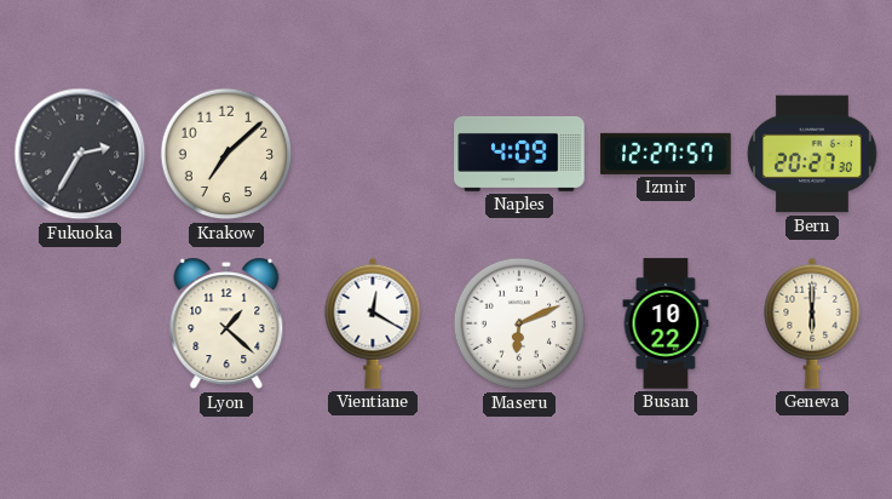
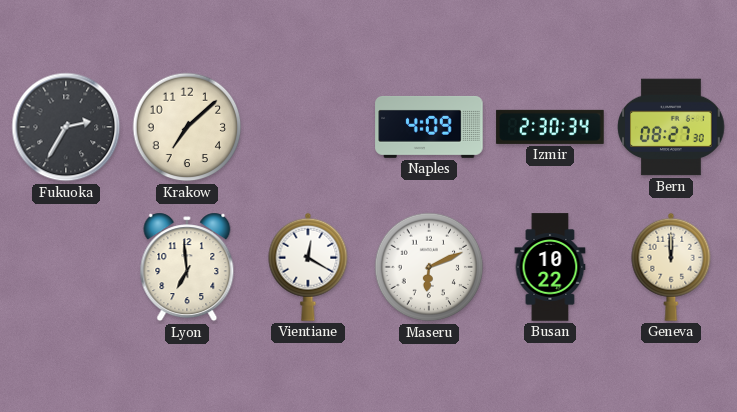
Izmir: 12:27 -> 2:30 (550, 127)
Bern: 20:27 -> 08:27 (671, 127)
Lyon: 1:22 -> 6:59 (187, 267)
Geneva: 6:00 -> 12:00 (671, 267)
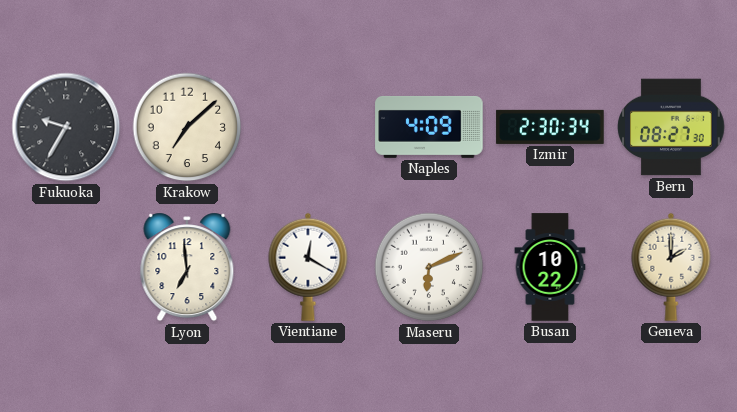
Fukuoka: 2:35 -> 9:35 (66, 127)
Geneva: 12:00 -> 2:00 (671, 267)
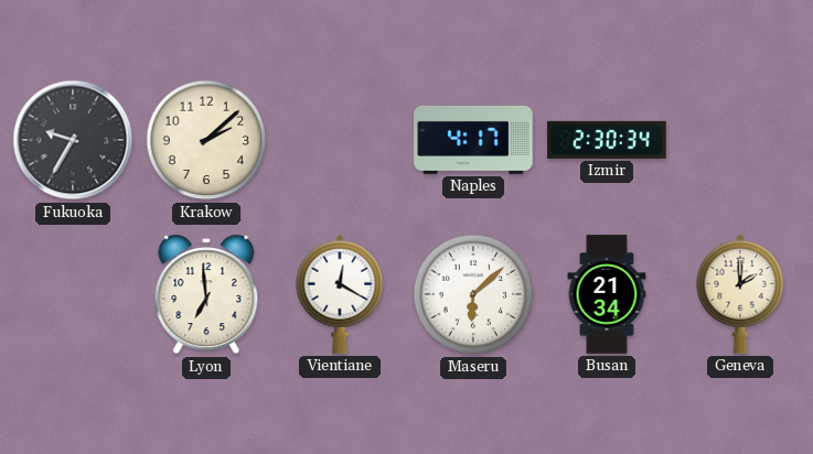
Krakow: 7:08 -> 2:08 (206, 140)
Naples: 4:09 -> 4:17 (473, 140)
Bern: 08:27 -> none (671, 127)
Maseru: 6:11 -> 6:08 (473, 294)
Busan: 10:22 -> 21:34 (607, 294)
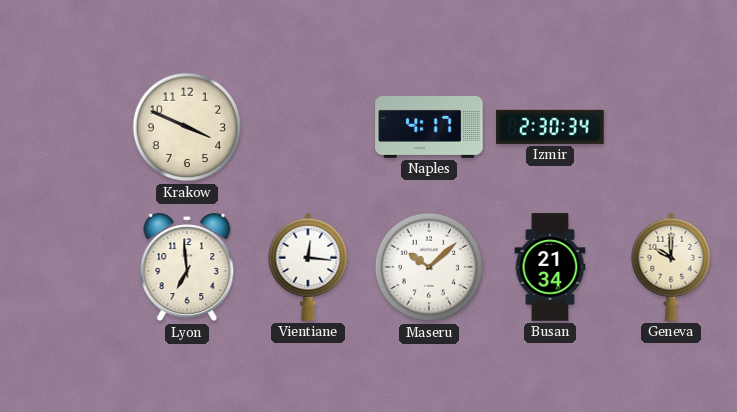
Fukuoka: 9:35 -> none (73, 140)
Krakow: 2:08 -> 3:49 (187, 127)
Vientiane: 12:20 -> 12:16 (308, 267)
Maseru: 6:08 -> 10:08 (429, 267)
Geneva: 2:00 -> 10:00 (671, 267)
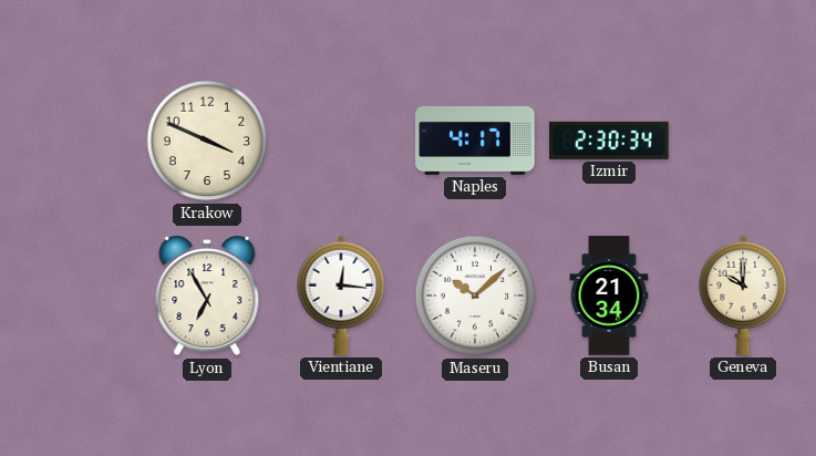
Lyon: 6:59 -> 6:55 (207, 296)
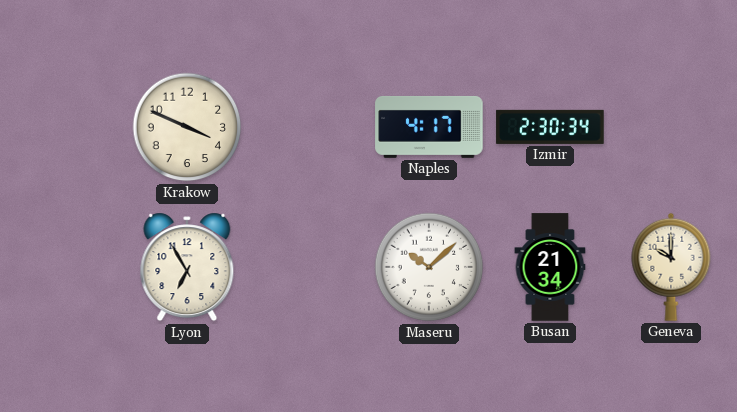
Vientiane: 12:16 -> none (341, 296)
